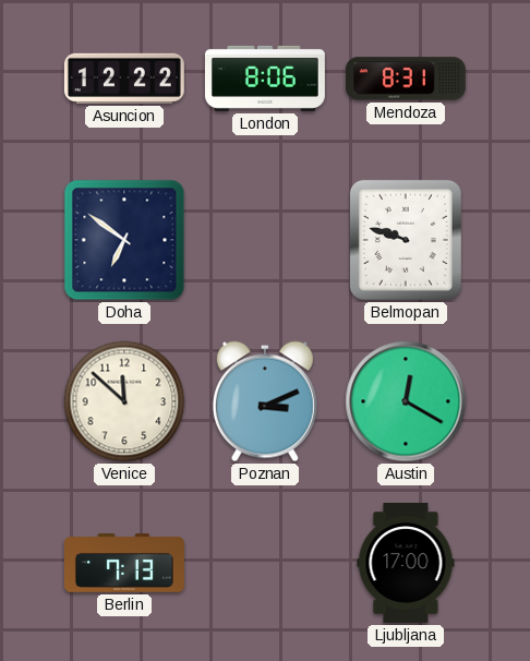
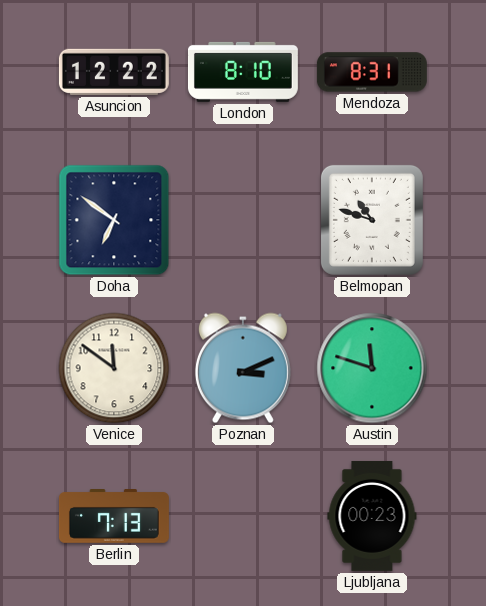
London: 8:06 -> 8:10 (243, 72)
Belmopan: 9:48 -> 10:48 (372, 220)
Venice: 11:52 -> 11:51 (114, 368)
Austin: 12:20 -> 11:48 (372, 368)
Ljubljana: 17:00 -> 00:23 (372, 516)
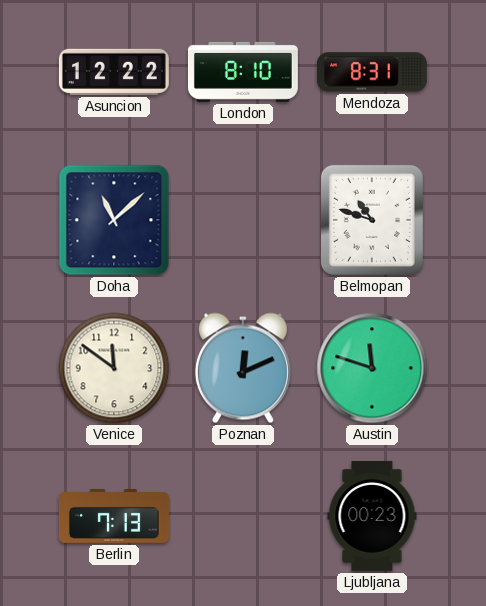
Doha: 6:51 -> 11:08 (114, 220)
Poznan: 3:11 -> 12:11 (243, 368)
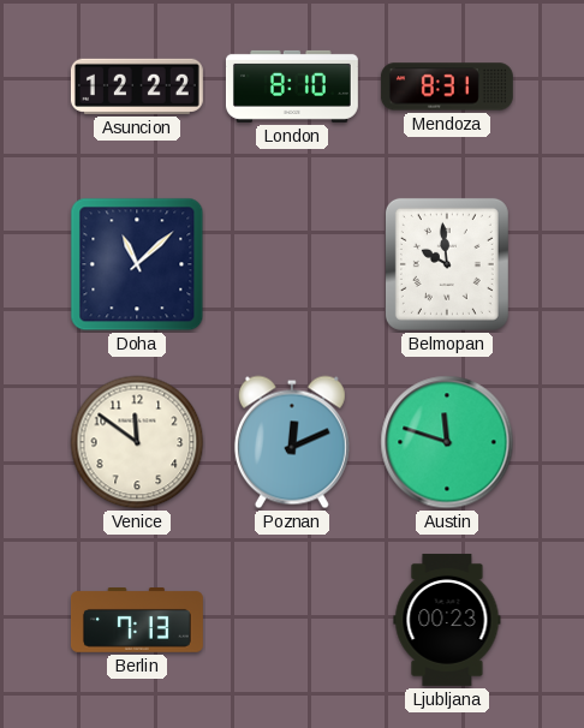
Belmopan: 10:48 -> 9:59 (447, 264)
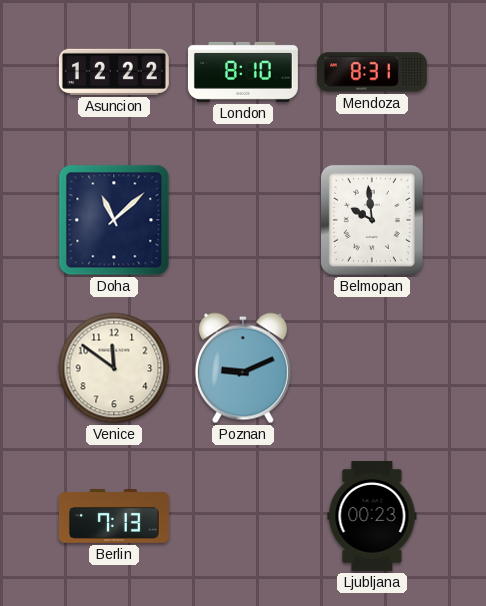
Poznan: 12:11 -> 9:11 (243, 368)
Austin: 11:48 -> none (447, 442)
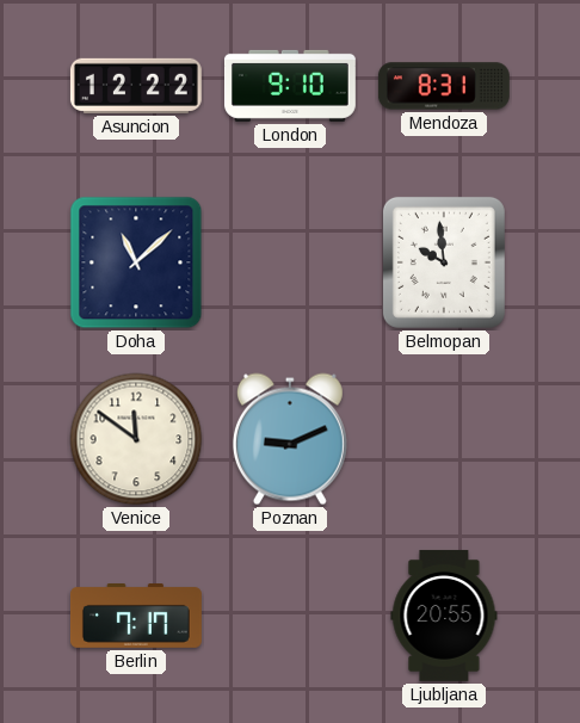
London: 8:10 -> 9:10 (290, 86)
Berlin: 7:13 -> 7:17 (136, 617)
Ljubljana: 00:23 -> 20:55 (444, 616)
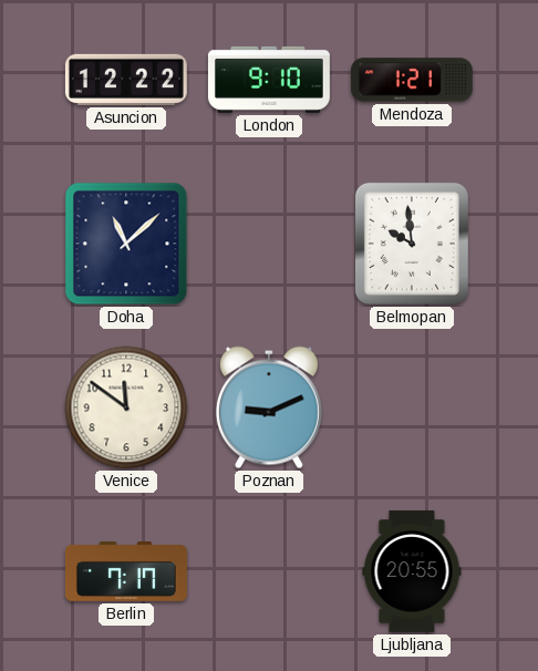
Mendoza: 8:31 -> 1:21 (412, 80)
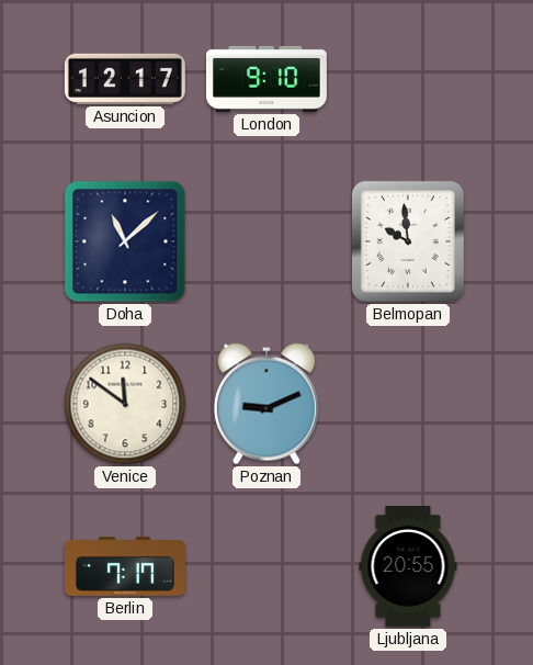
Asuncion: 12:22 -> 12:17 (125, 79)
Mendoza: 1:21 -> none (412, 80)
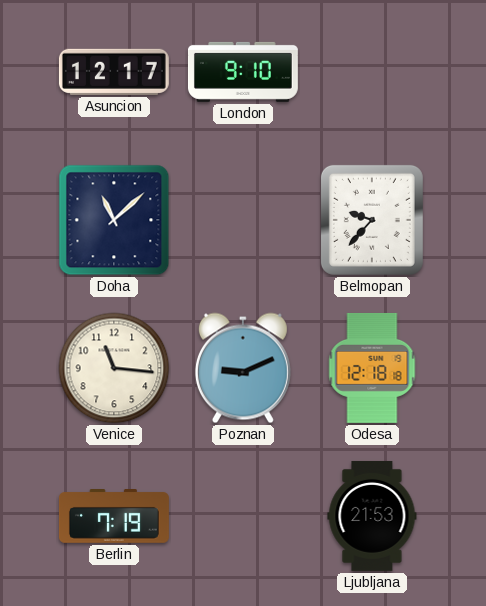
Belmopan: 9:59 -> 9:37 (372, 220)
Venice: 11:51 -> 11:16 (114, 368)
Odesa: none -> 12:18 (372, 368)
Berlin: 7:17 -> 7:19 (114, 517)
Ljubljana: 20:55 -> 21:53 (372, 516)
